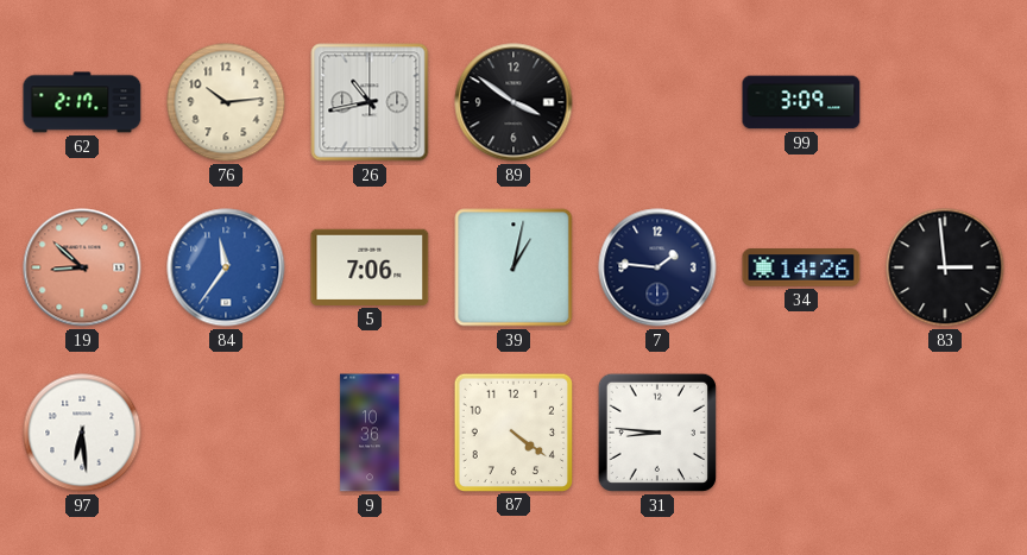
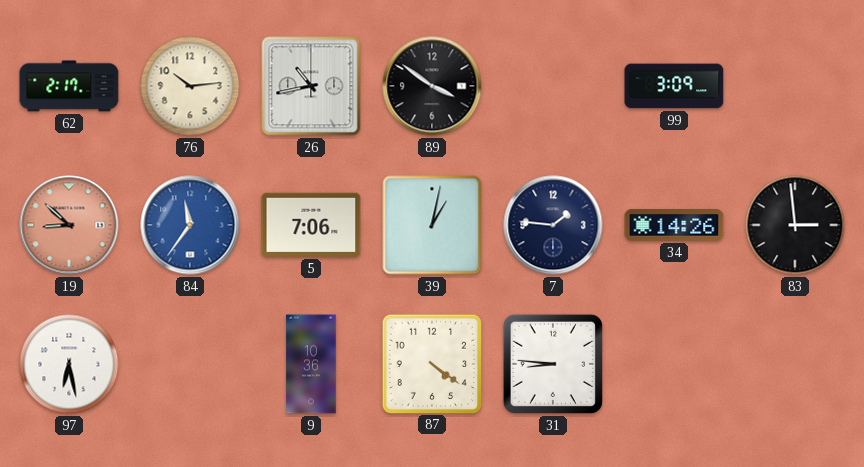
97: 6:29 -> 6:28 (69, 364)
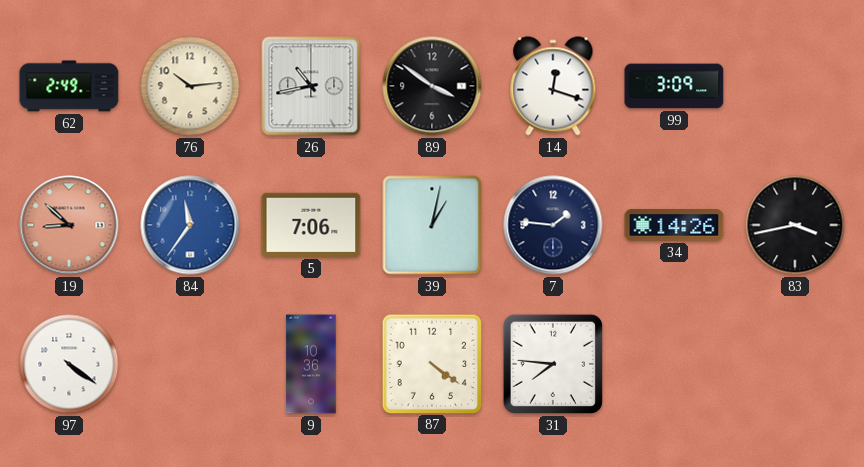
62: 2:17 -> 2:49 (69, 86)
14: none -> 12:18 (553, 86)
83: 2:59 -> 3:43 (795, 225)
97: 6:28 -> 4:21 (69, 364)
31: 8:46 -> 7:46 (553, 364)
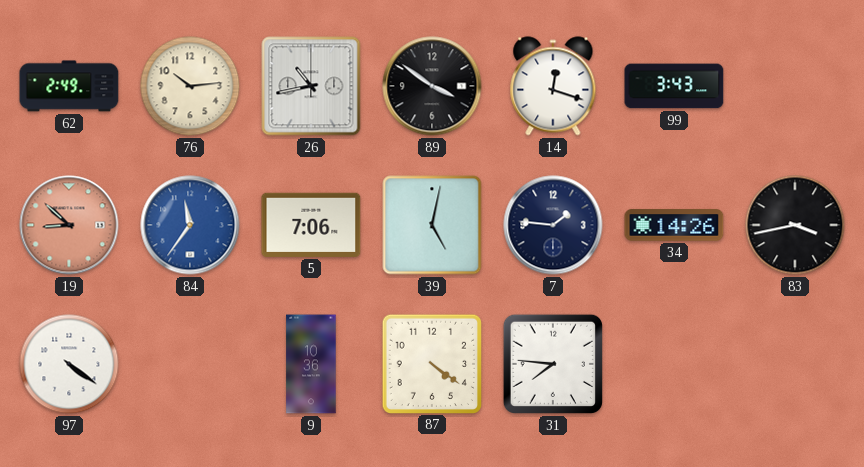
99: 3:09 -> 3:43 (674, 86)
39: 1:02 -> 5:02 (432, 225)
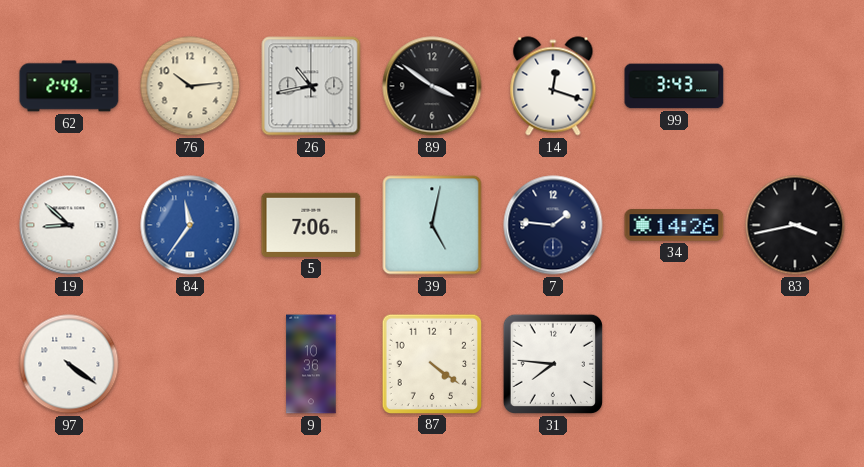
19 dial: salmon -> white (69, 225)
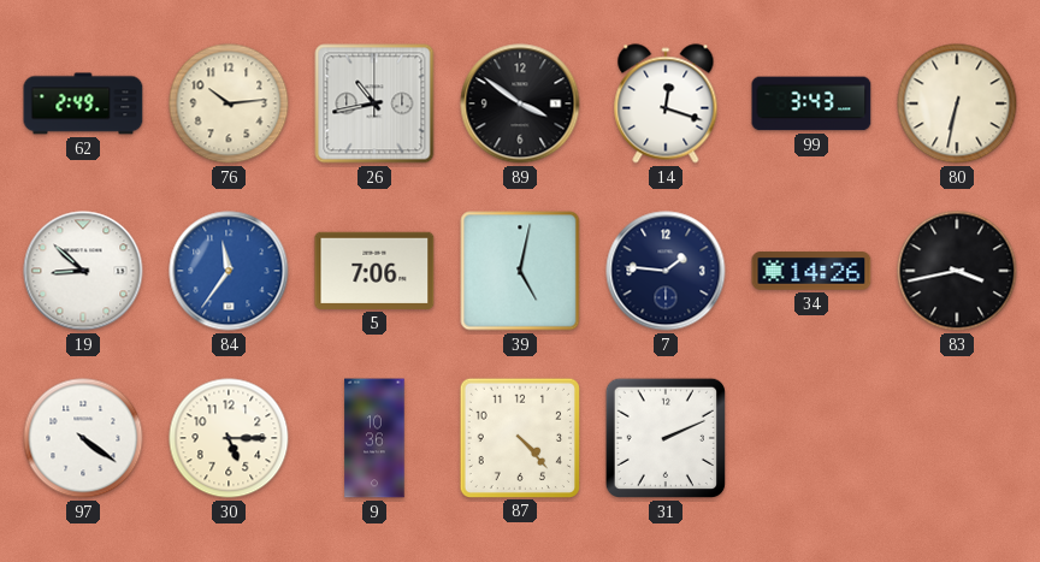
80: none -> 6:32 (957, 103)
30: none -> 5:15 (229, 438)
87: 4:21 -> 4:23 (519, 437)
31: 7:46 -> 2:11 (666, 438)
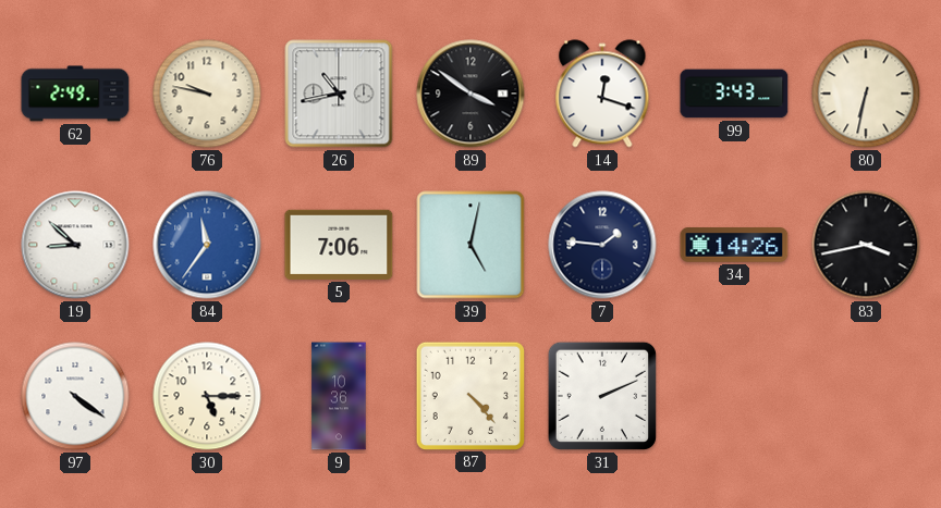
76: 10:14 -> 9:47 (207, 94)
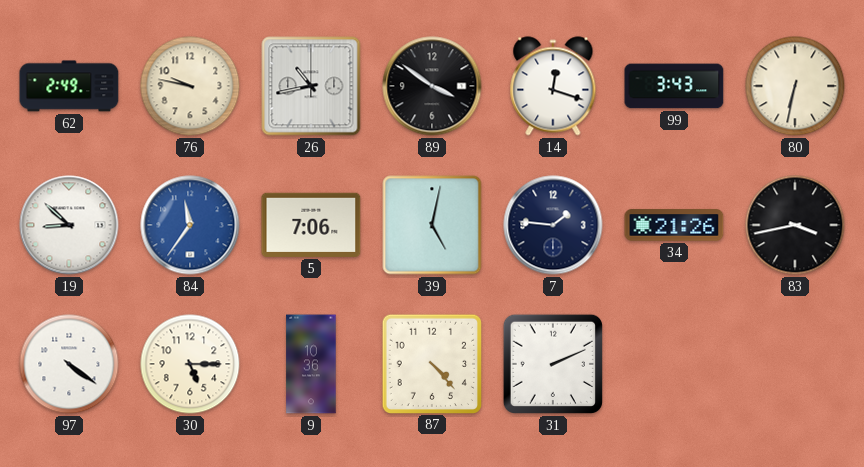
34: 14:26 -> 21:26 (674, 225)
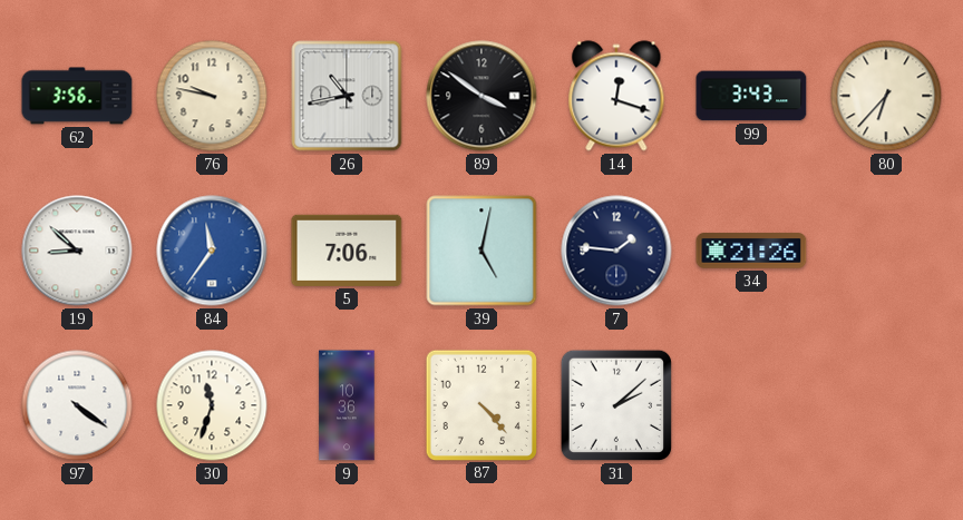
62: 2:49 -> 3:56 (77, 96)
80: 6:32 -> 6:37 (886, 96)
83: 3:43 -> none (795, 225)
30: 5:15 -> 11:33 (212, 405)
31: 2:11 -> 2:08 (616, 405)
